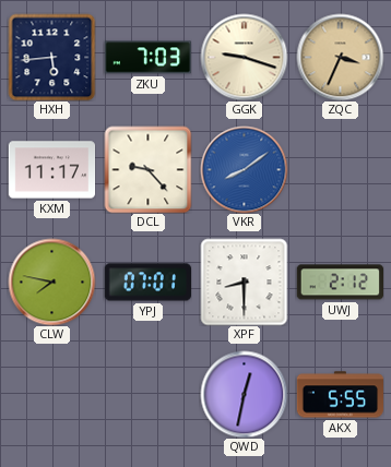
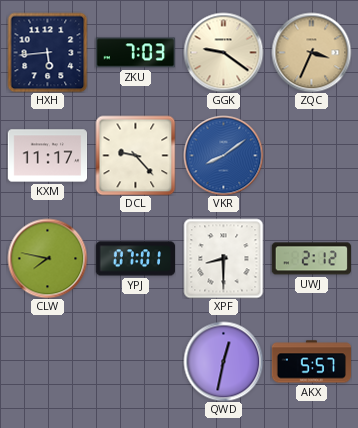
GGK: 9:18 -> 9:21 (223, 52)
AKX: 5:55 -> 5:57 (311, 362)
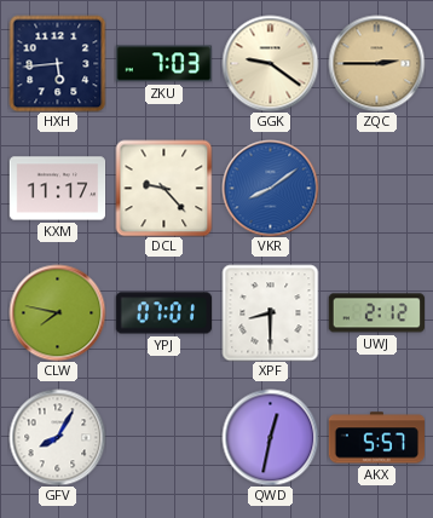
ZQC: 3:34 -> 2:45 (376, 63)
GFV: none -> 8:05 (57, 437)
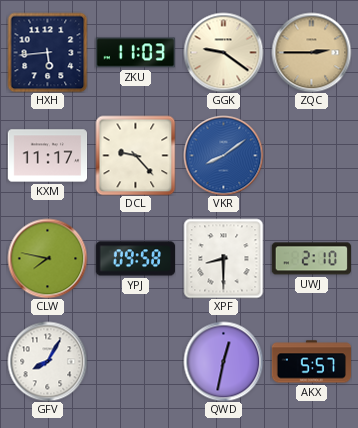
ZKU: 7:03 -> 11:03 (135, 53)
YPJ: 07:01 -> 09:58 (135, 259)
UWJ: 2:12 -> 2:10 (311, 259)
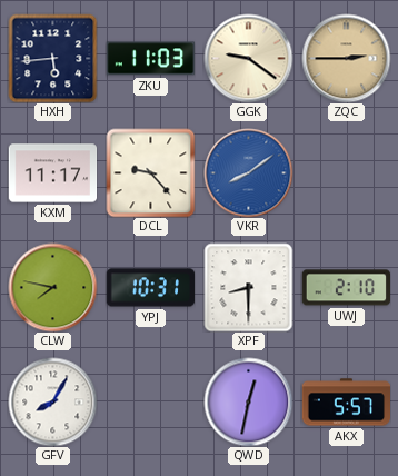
YPJ: 09:58 -> 10:31 (150, 288)
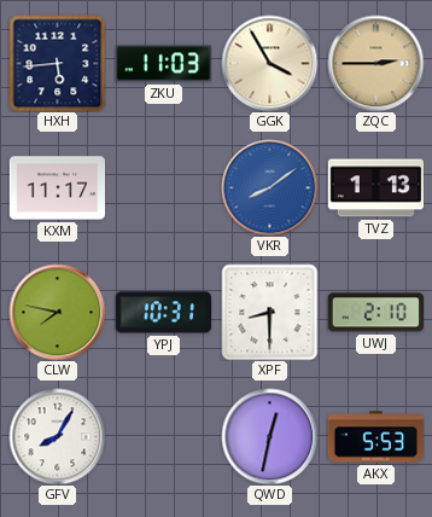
GGK: 9:21 -> 3:55 (269, 63)
DCL: 9:23 -> none (150, 172)
TVZ: none -> 1:13 (375, 188)
AKX: 5:57 -> 5:53 (375, 437)
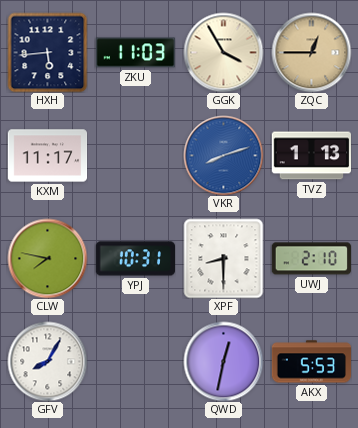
ZQC: 2:45 -> 12:45 (311, 52)
VKR: 8:09 -> 8:12 (223, 155)
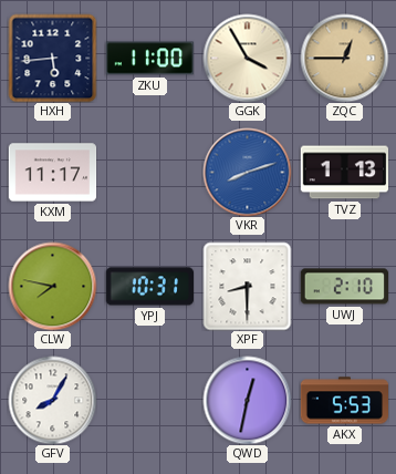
ZKU: 11:03 -> 11:00 (149, 59)
